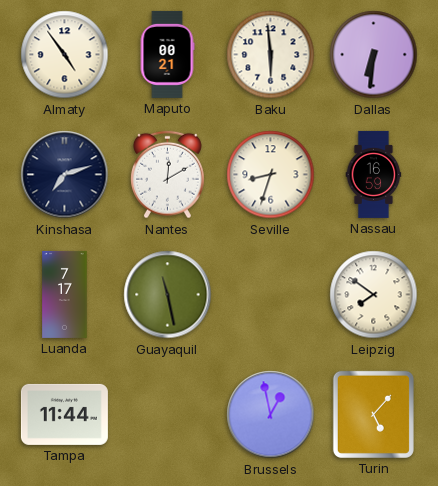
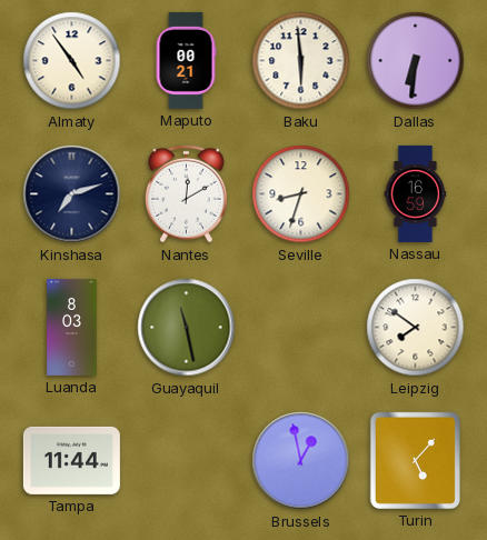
Luanda: 7:17 -> 8:03 (72, 327)
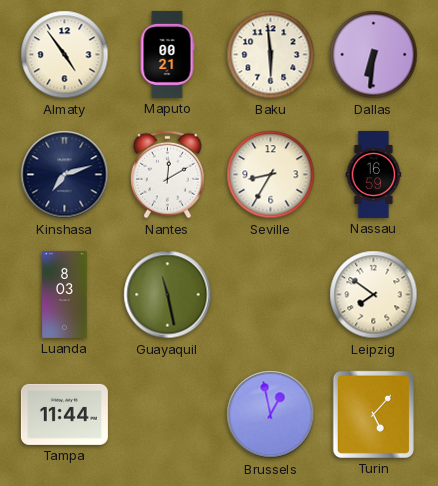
Seville: 8:33 -> 8:35 (271, 175)
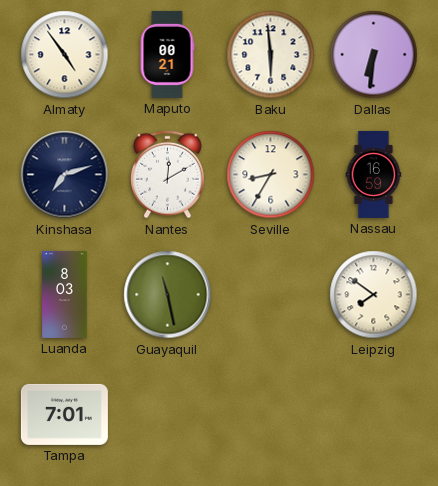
Tampa: 11:44 -> 7:01 (64, 414)
Brussels: 12:58 -> none (271, 415)
Turin: 5:07 -> none (373, 414)
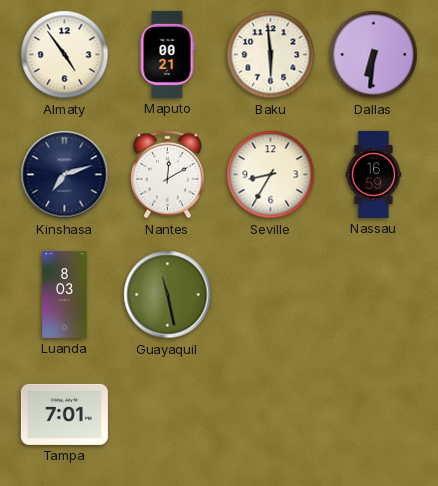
Leipzig: 7:51 -> none (374, 295)
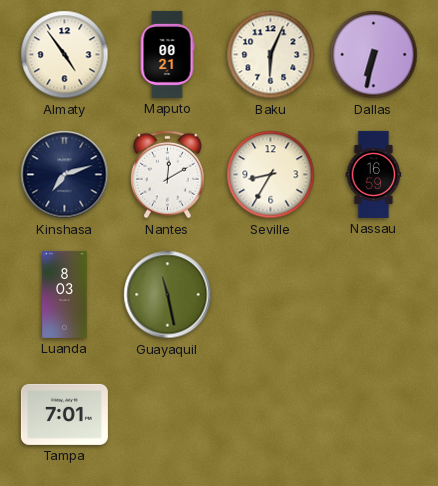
Baku: 5:59 -> 6:04 (271, 55)
Dallas: 6:31 -> 6:32 (374, 55)
